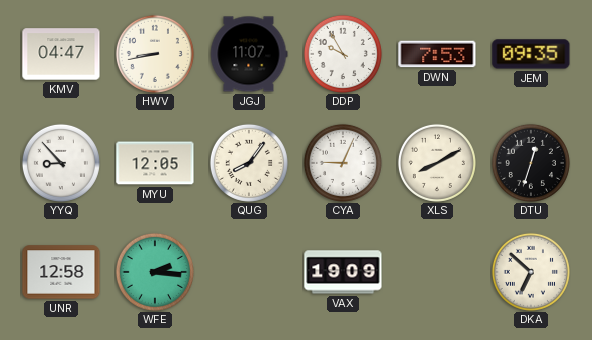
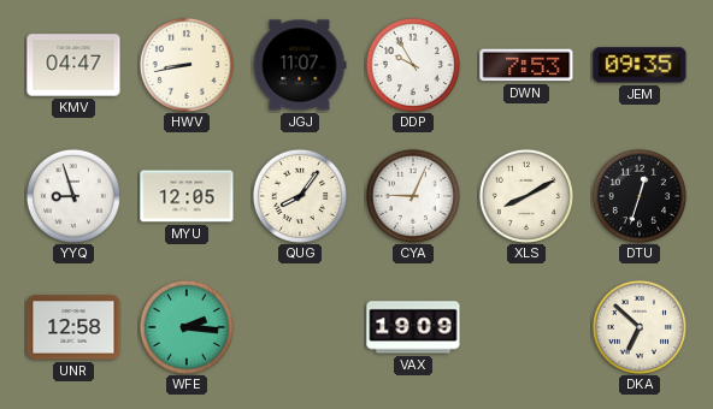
YYQ: 8:53 -> 8:57 (73, 196)
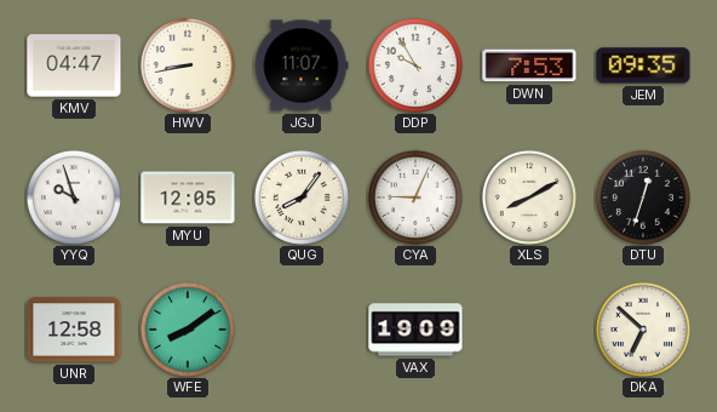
YYQ: 8:57 -> 9:57 (74, 198)
WFE: 2:16 -> 8:09 (188, 330)
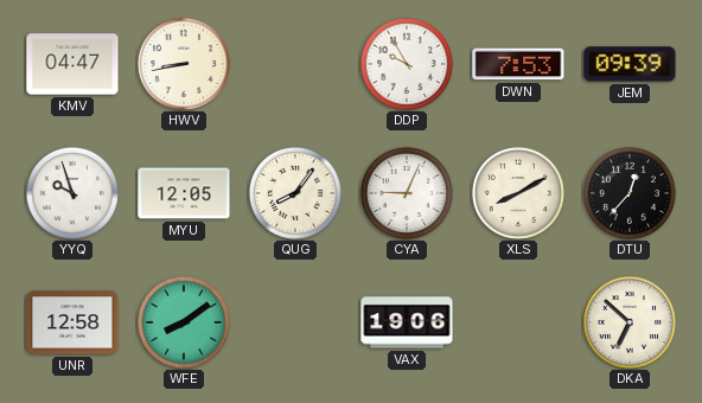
JGJ: 11:07 -> none (302, 65)
JEM: 09:35 -> 09:39 (630, 64)
DTU: 12:33 -> 12:37 (630, 193)
VAX: 19:09 -> 19:06 (407, 322)
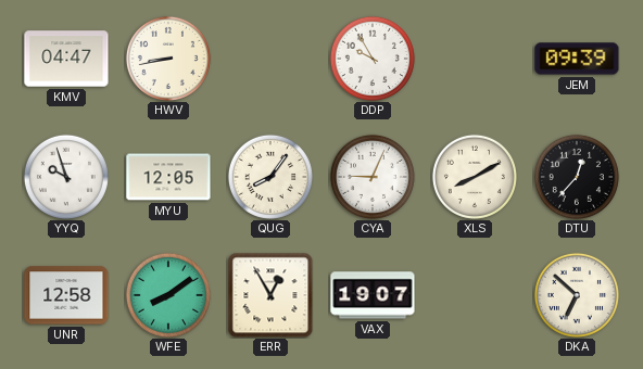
DWN: 7:53 -> none (518, 64)
ERR: none -> 12:55 (270, 295)
VAX: 19:06 -> 19:07 (373, 295)
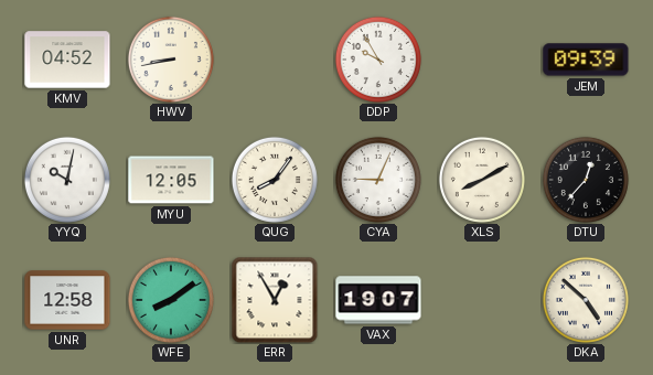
KMV: 04:47 -> 04:52 (67, 60)
YYQ: 9:57 -> 10:02 (67, 180)
DKA: 6:52 -> 4:52 (586, 300)
